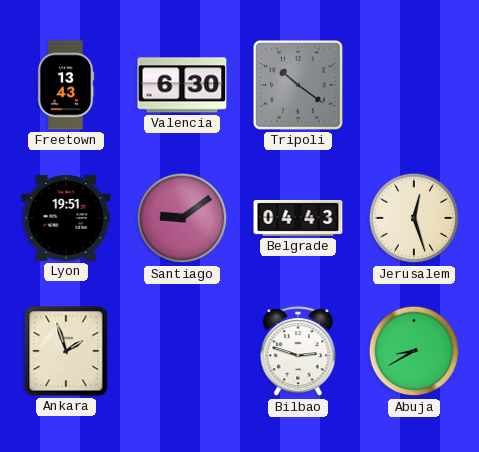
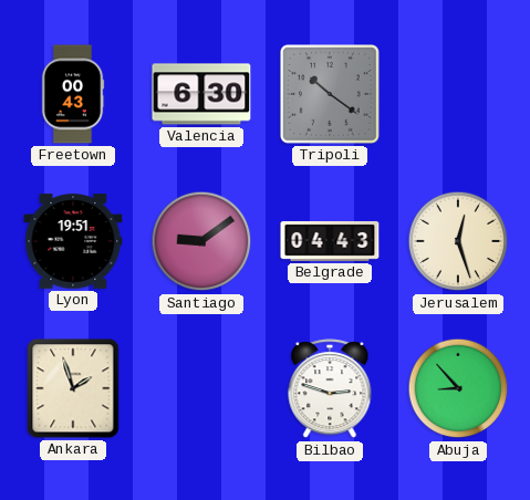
Freetown: 13:43 -> 00:43 (73, 94)
Abuja: 8:40 -> 8:53 (458, 388)
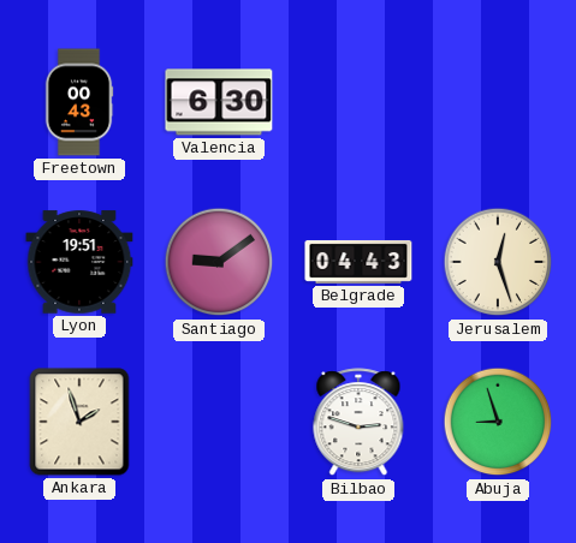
Tripoli: 10:21 -> none (331, 95)
Abuja: 8:53 -> 8:57 (498, 422)
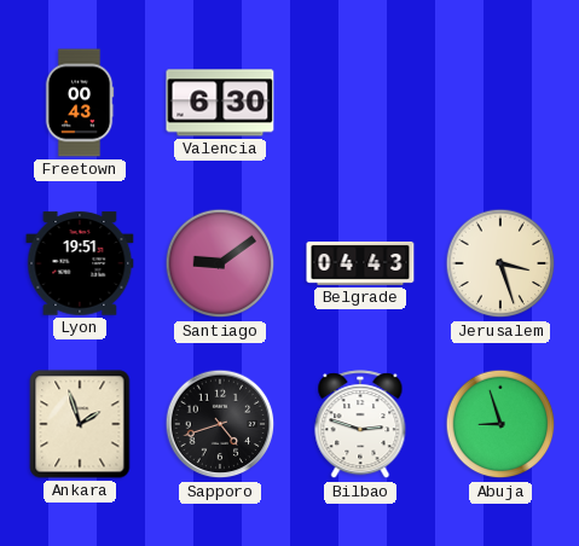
Jerusalem: 12:27 -> 3:27 (500, 263)
Sapporo: none -> 4:42 (220, 424)
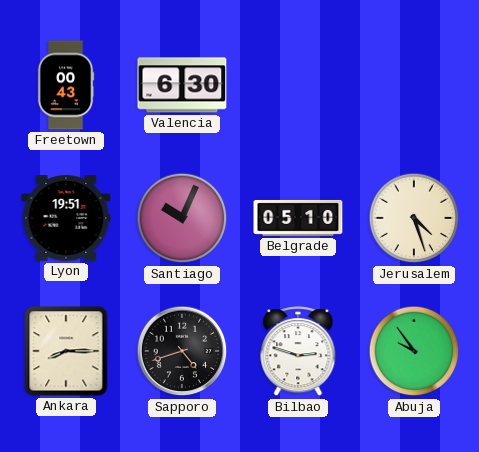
Santiago: 9:09 -> 10:04 (182, 218)
Belgrade: 04:43 -> 05:10 (298, 218)
Jerusalem: 3:27 -> 4:27 (414, 218)
Ankara: 1:57 -> 8:15 (66, 351)
Abuja: 8:57 -> 9:54 (414, 351)
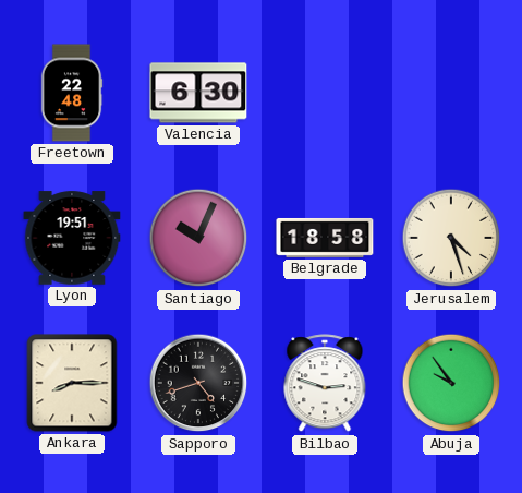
Freetown: 00:43 -> 22:48 (72, 93)
Belgrade: 05:10 -> 18:58 (325, 238)
